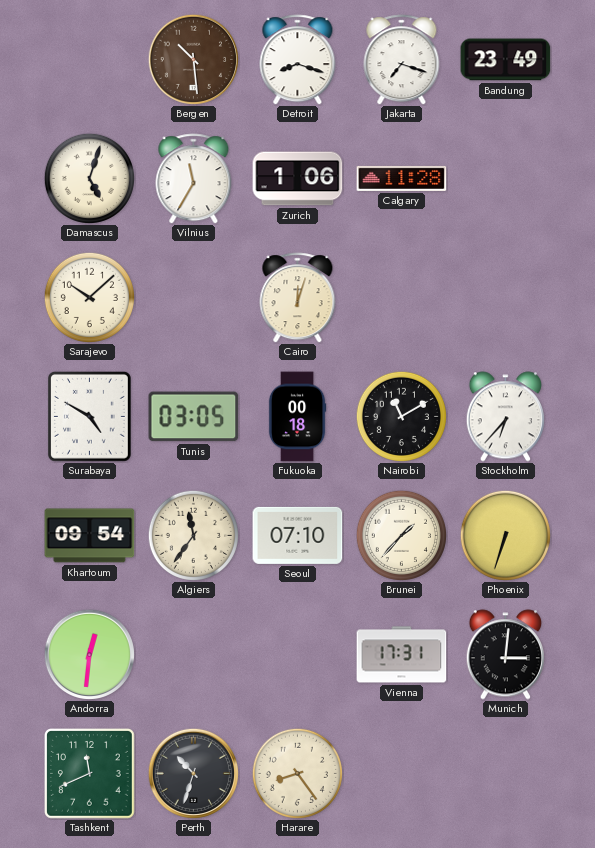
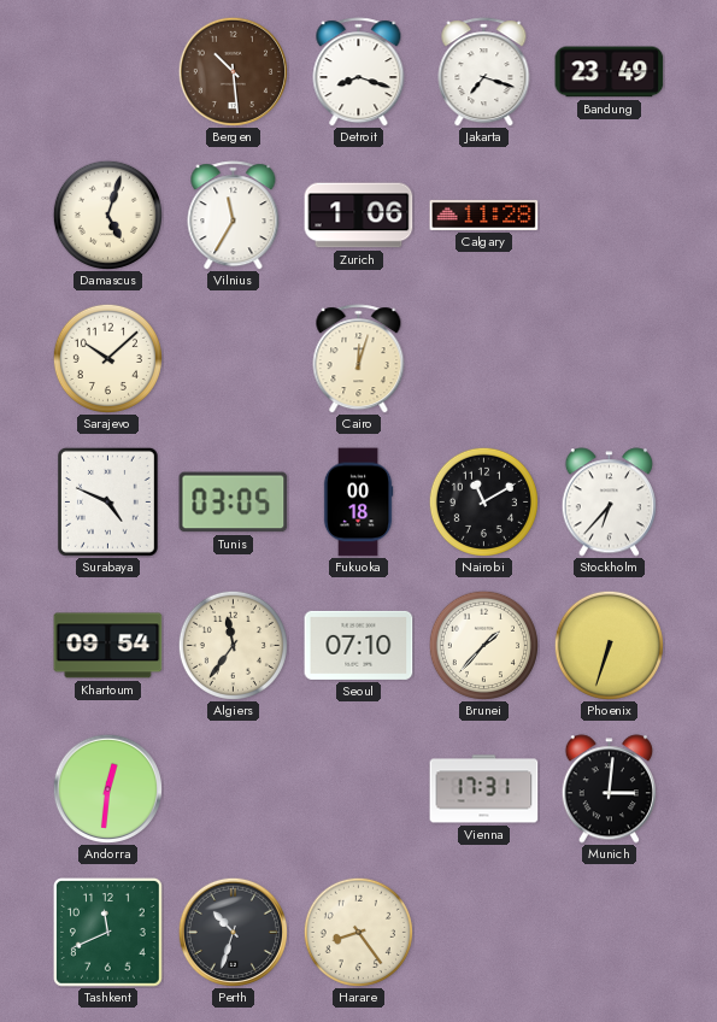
Surabaya: 4:50 -> 4:49 (107, 501)
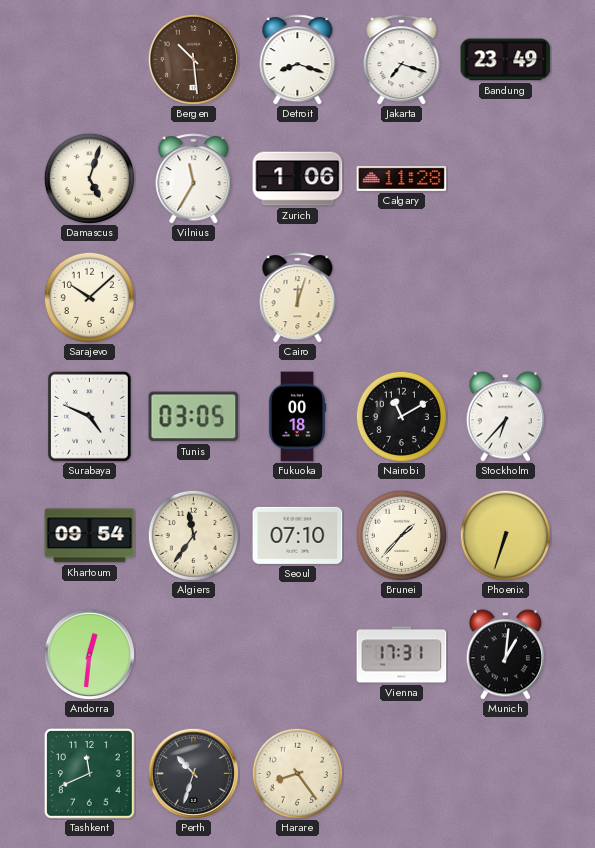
Munich: 3:01 -> 1:01 (505, 655)
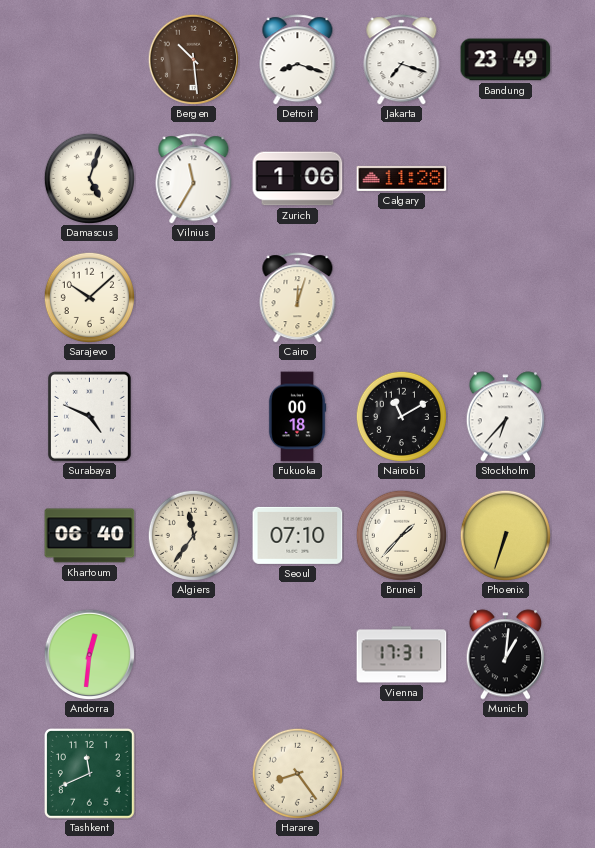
Tunis: 03:05 -> none (194, 417)
Khartoum: 09:54 -> 06:40 (90, 536)
Perth: 10:33 -> none (193, 773)
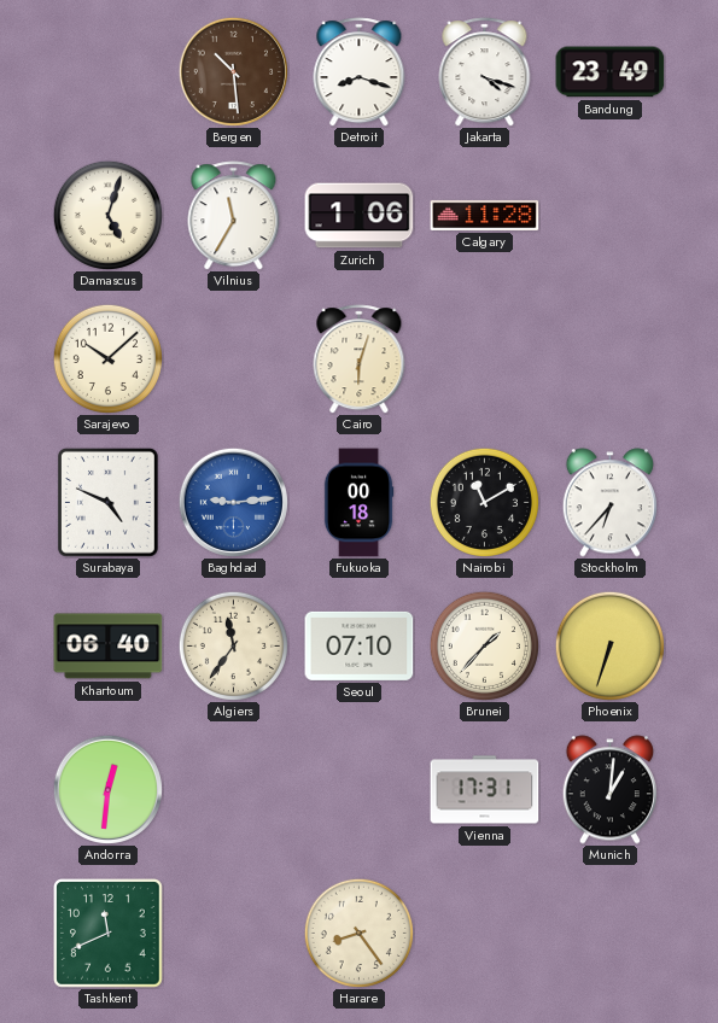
Jakarta: 7:18 -> 4:18 (485, 72)
Cairo: 12:03 -> 6:03 (360, 359)
Baghdad: none -> 9:14 (233, 502)
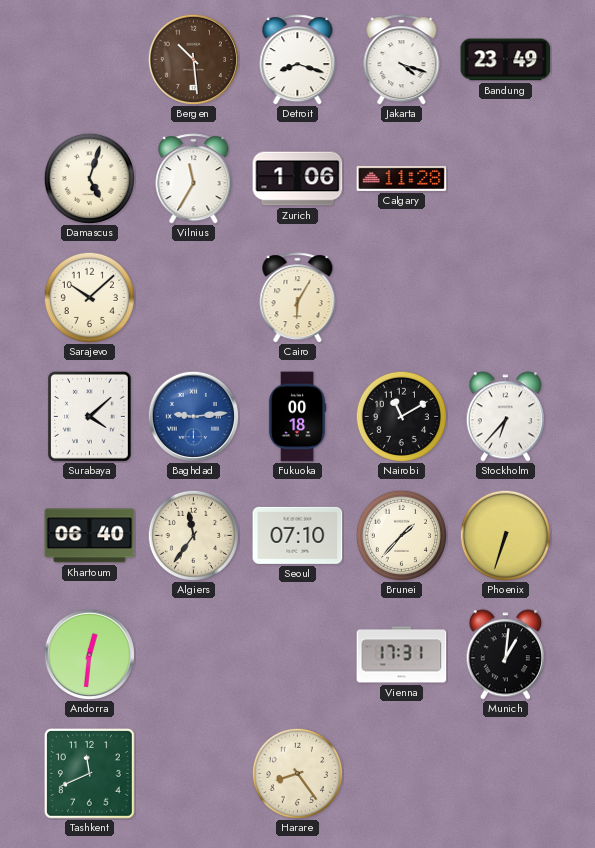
Cairo: 6:03 -> 6:05 (298, 298)
Surabaya: 4:49 -> 4:08 (89, 416)
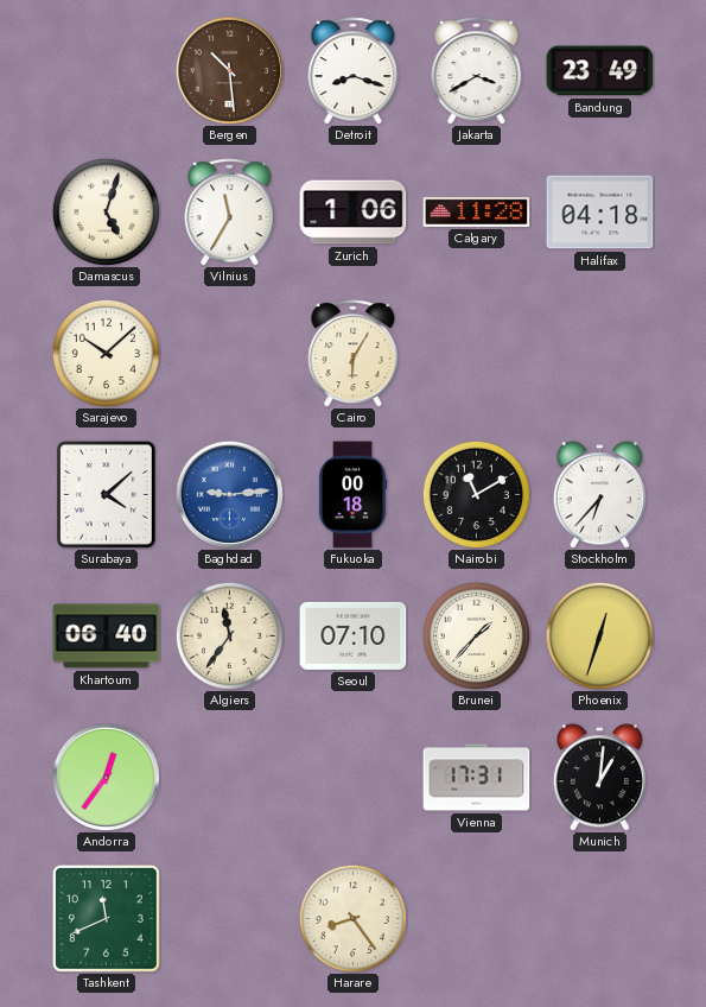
Jakarta: 4:18 -> 3:40 (477, 71)
Halifax: none -> 04:18 (600, 213)
Phoenix: 6:33 -> 12:33 (599, 635)
Andorra: 12:31 -> 12:36 (106, 777)
